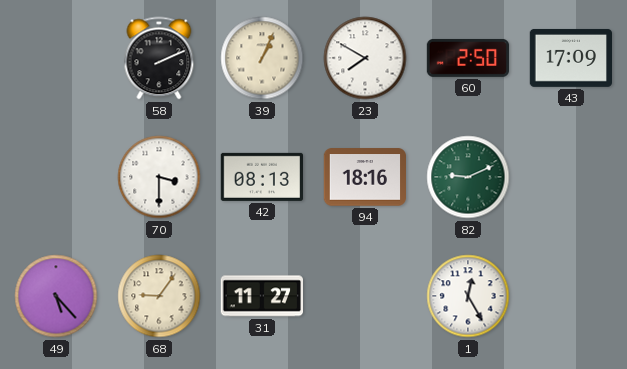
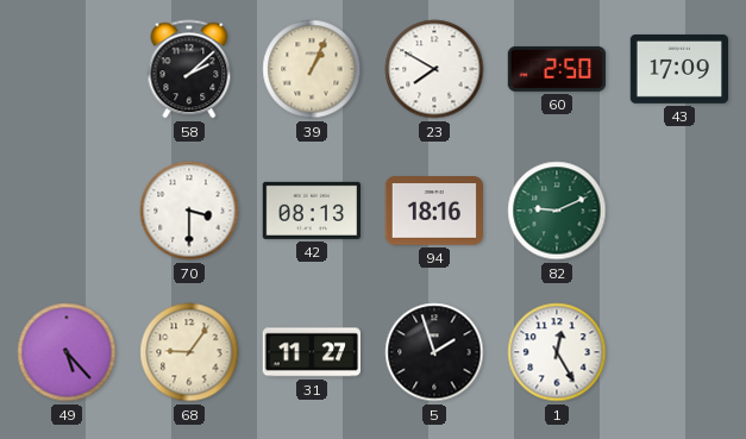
58: 2:11 -> 2:08 (189, 69)
5: none -> 1:57 (434, 352)
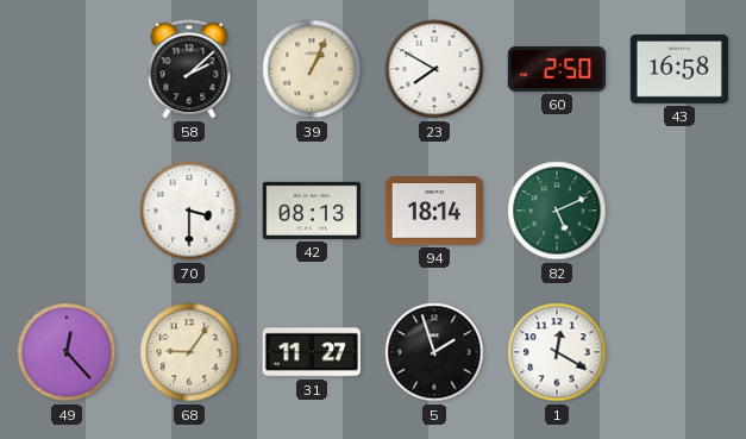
43: 17:09 -> 16:58 (678, 69)
94: 18:16 -> 18:14 (433, 211)
82: 9:11 -> 5:11 (557, 211)
49: 5:23 -> 12:23 (67, 352)
1: 12:25 -> 12:20 (557, 352)
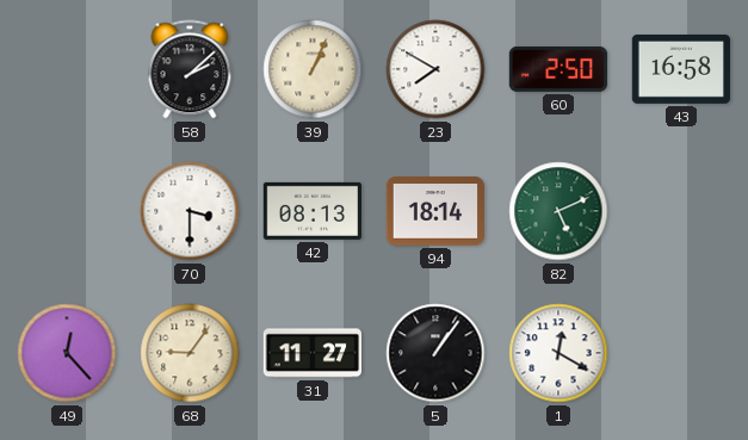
5: 1:57 -> 1:06 (435, 353)
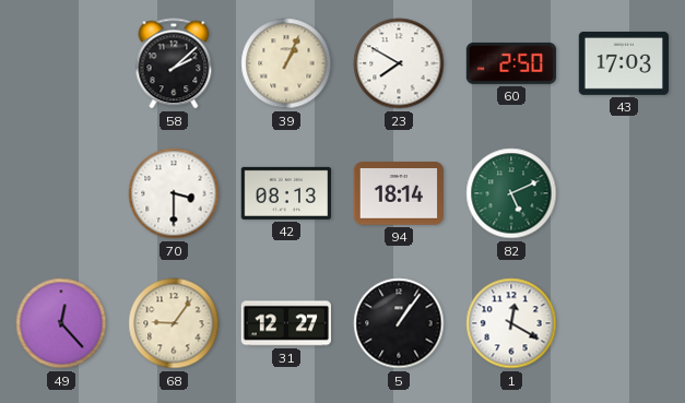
43: 16:58 -> 17:03 (623, 63)
31: 11:27 -> 12:27 (285, 323)
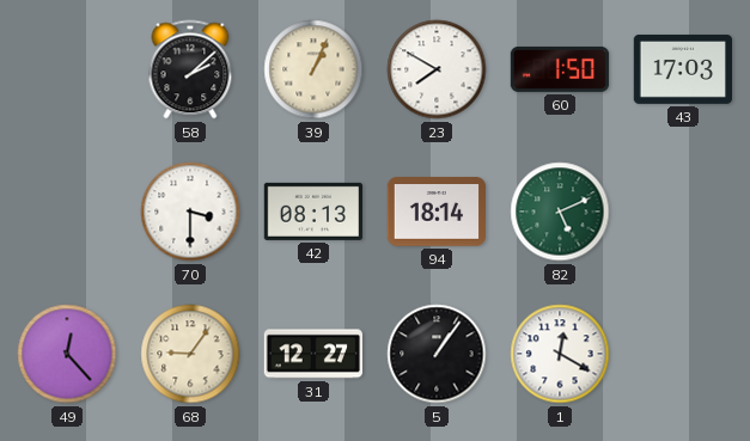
60: 2:50 -> 1:50 (560, 69)
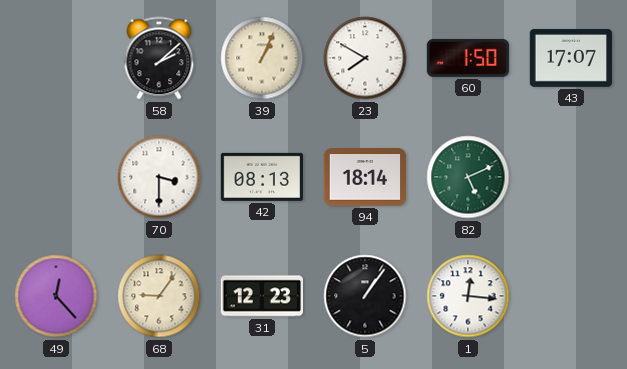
43: 17:03 -> 17:07 (570, 58)
31: 12:27 -> 12:23 (261, 296)
1: 12:20 -> 12:16 (468, 296)
